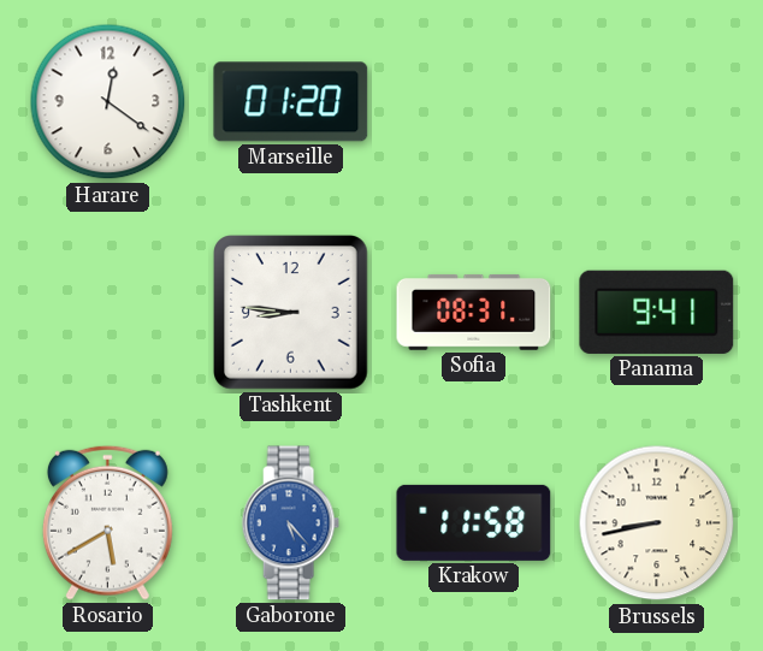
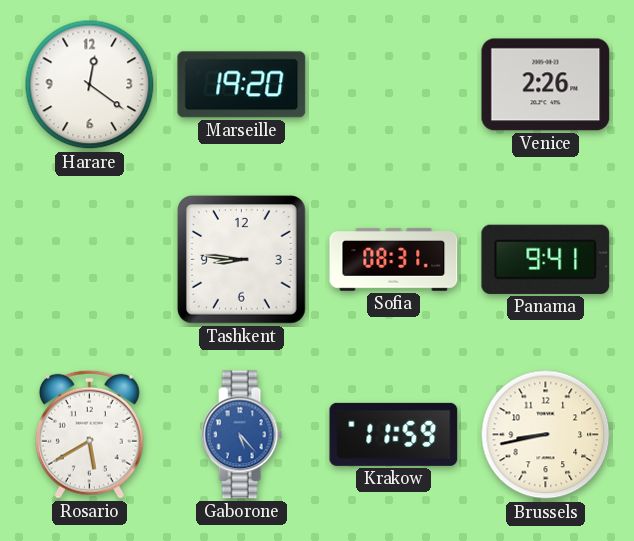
Marseille: 01:20 -> 19:20 (242, 85)
Venice: none -> 2:26 (546, 85)
Krakow: 11:58 -> 11:59 (394, 434)
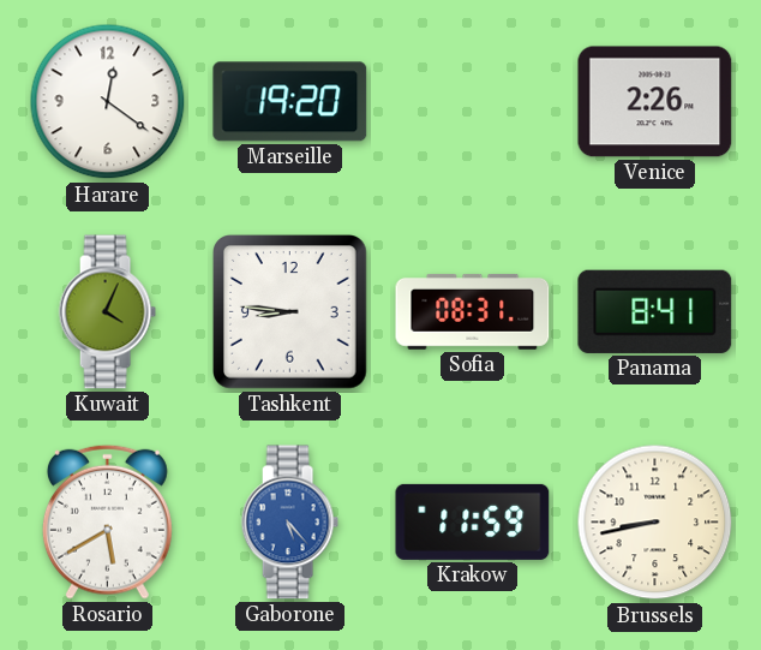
Kuwait: none -> 4:04 (107, 312)
Panama: 9:41 -> 8:41 (655, 311)
